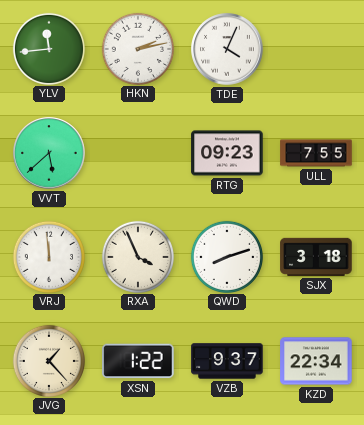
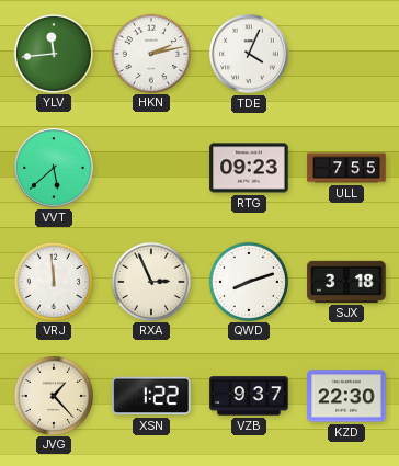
RXA: 3:56 -> 2:56 (150, 281)
KZD: 22:34 -> 22:30 (346, 396)
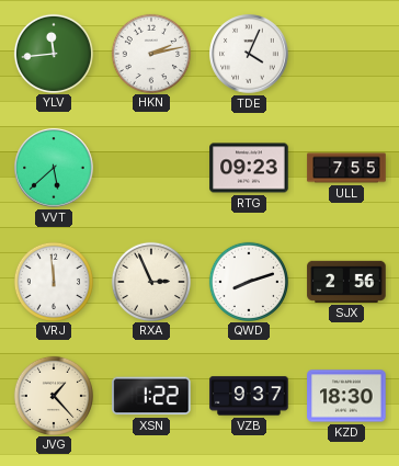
SJX: 3:18 -> 2:56 (346, 282)
KZD: 22:30 -> 18:30 (346, 396)
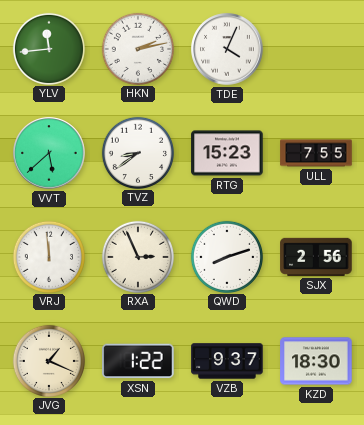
TVZ: none -> 8:39 (137, 152)
RTG: 09:23 -> 15:23 (227, 153)
JVG: 1:23 -> 1:19 (48, 360)
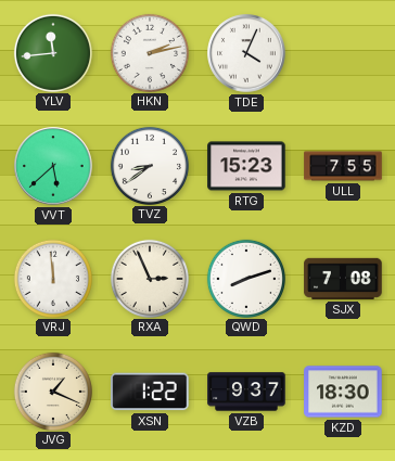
SJX: 2:56 -> 7:08 (343, 279)
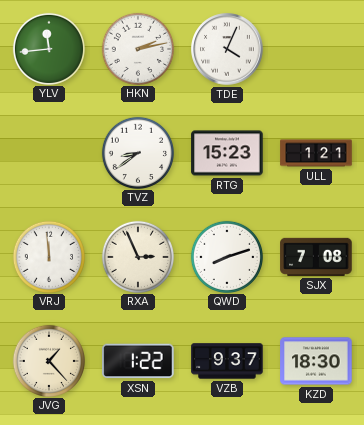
VVT: 5:38 -> none (53, 166)
ULL: 7:55 -> 1:21 (316, 153)
JVG: 1:19 -> 1:23 (48, 360)
